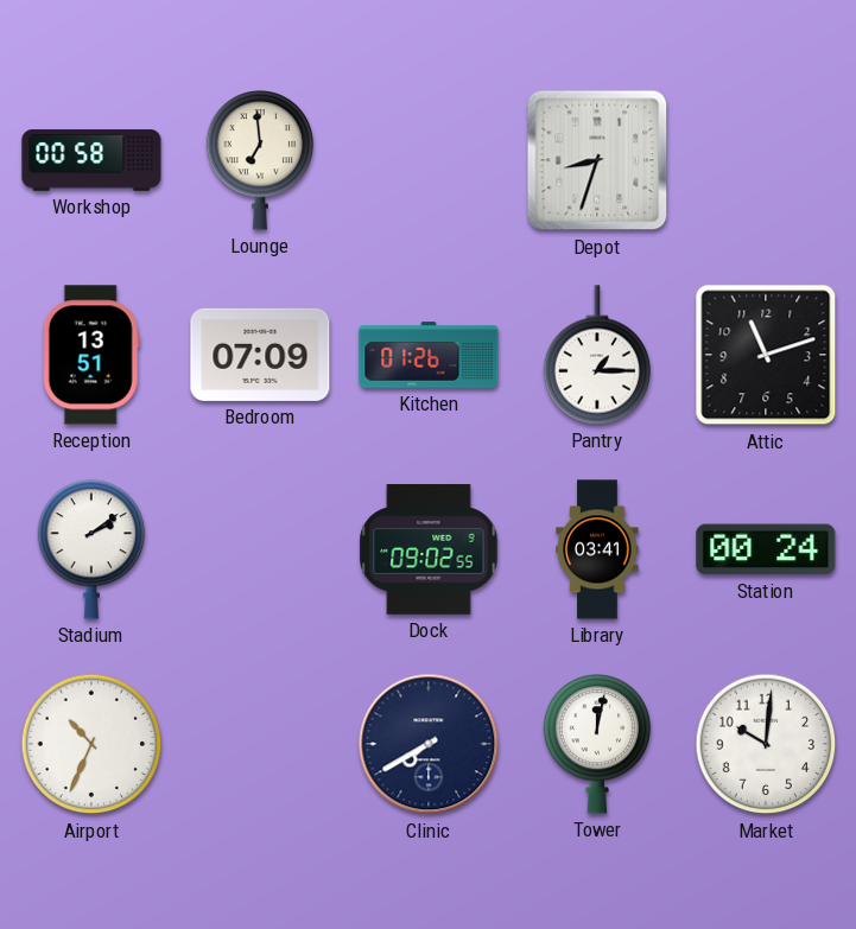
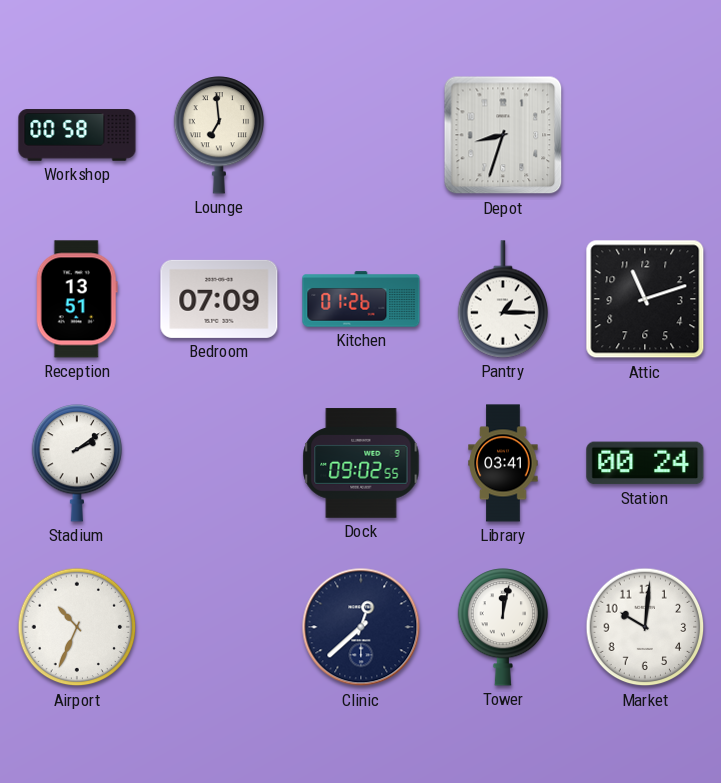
Clinic: 7:40 -> 12:38 (361, 627)
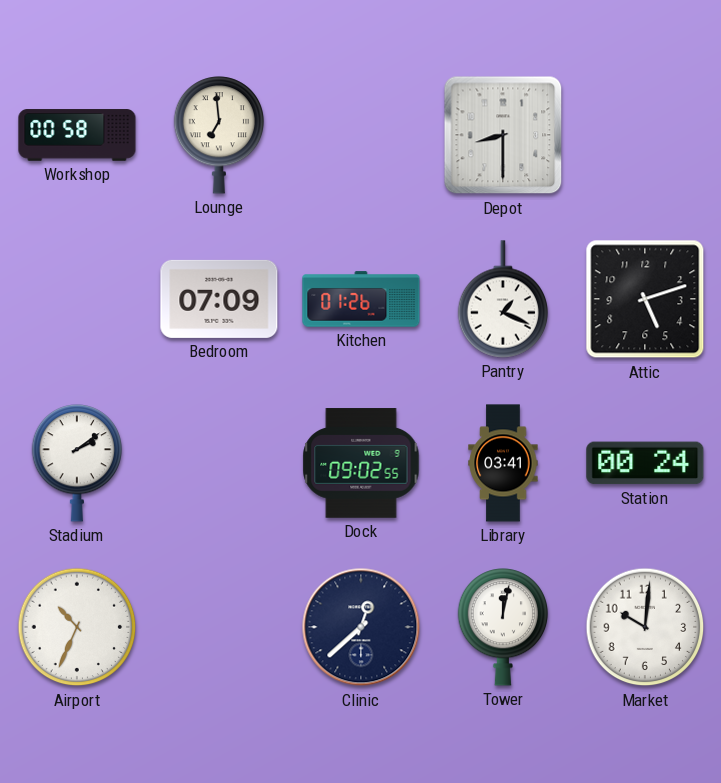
Depot: 8:33 -> 8:30 (503, 135)
Reception: 13:51 -> none (77, 299)
Pantry: 1:15 -> 1:19 (503, 299)
Attic: 11:12 -> 5:12 (645, 299)
